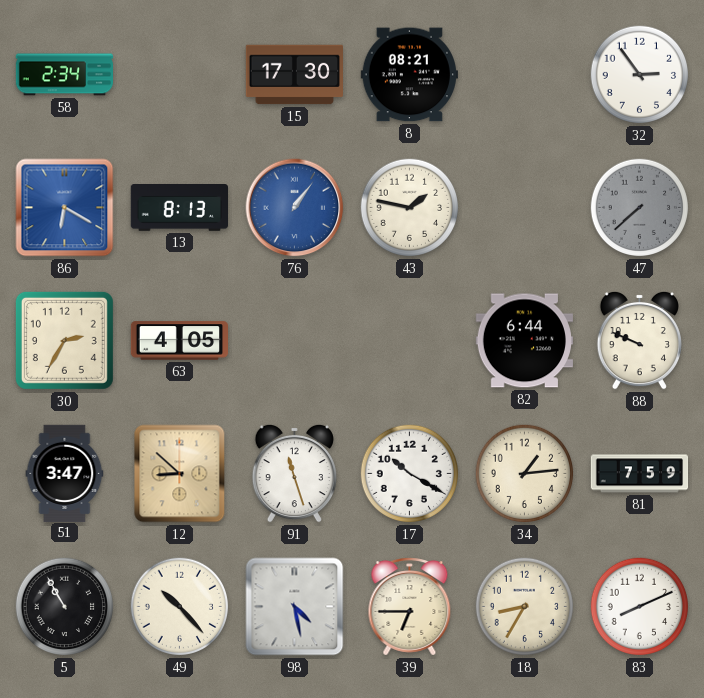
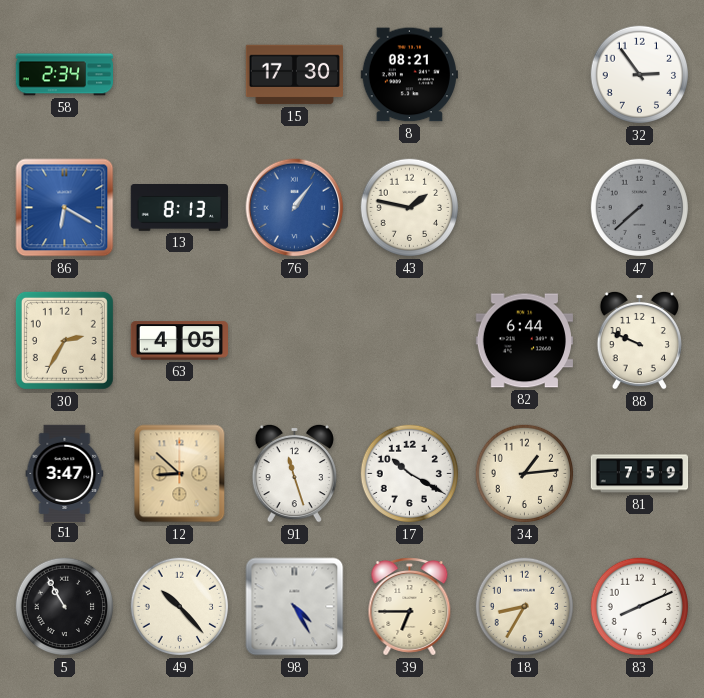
98: 4:28 -> 4:25 (295, 607)
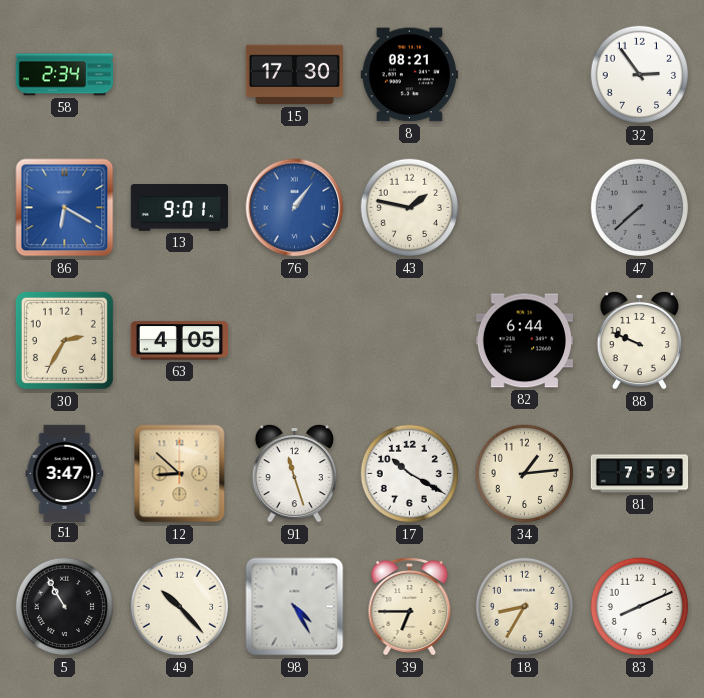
13: 8:13 -> 9:01 (179, 208)
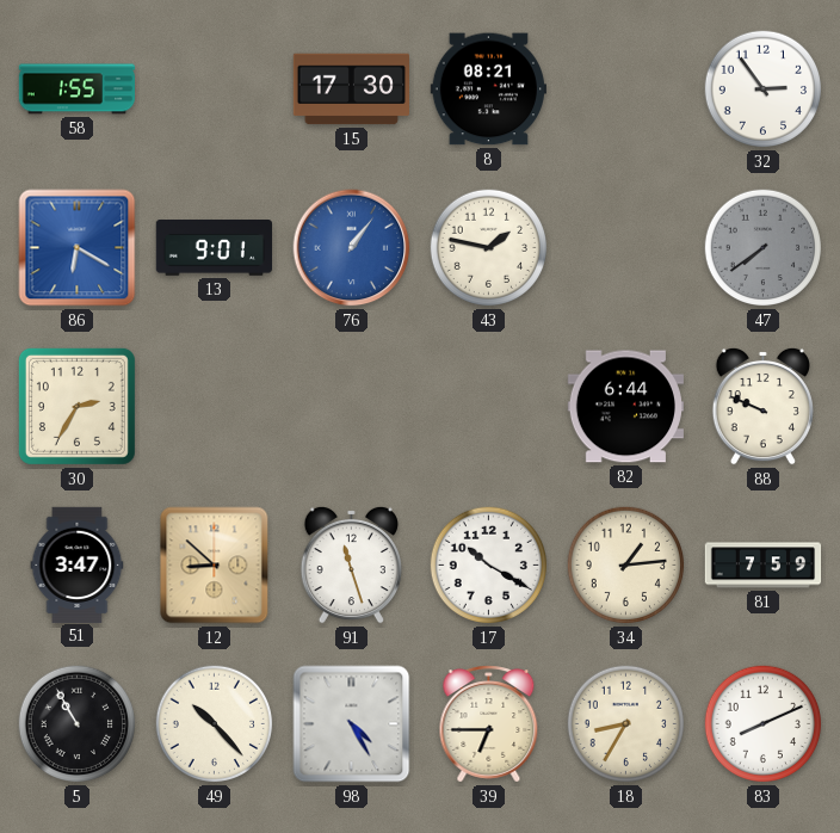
58: 2:34 -> 1:55 (76, 90)
47: 7:38 -> 7:39 (764, 248)
63: 4:05 -> none (180, 341)
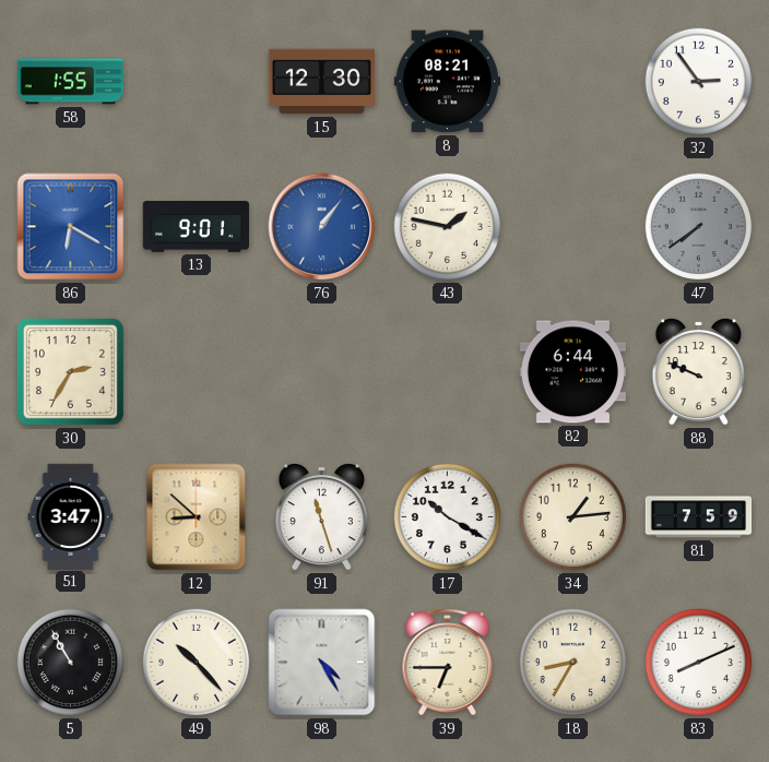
15: 17:30 -> 12:30 (321, 82)
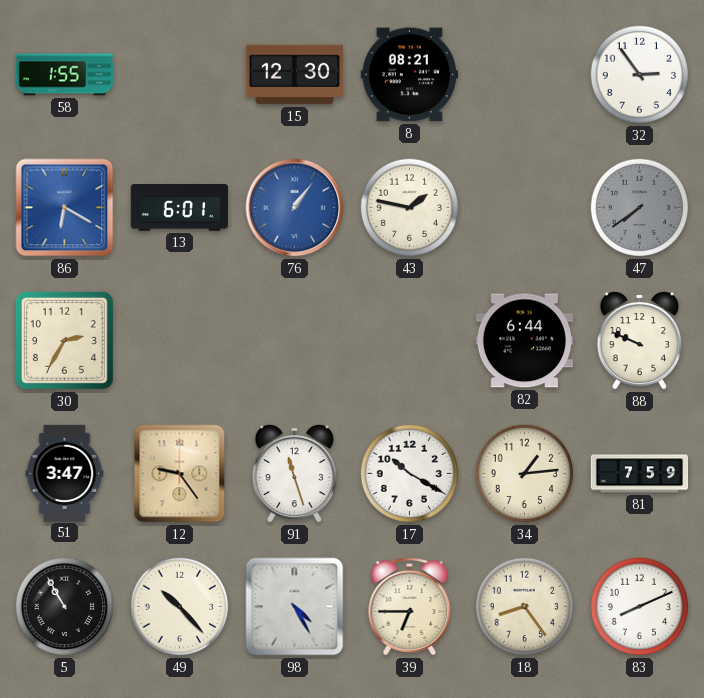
13: 9:01 -> 6:01 (179, 208)
12: 8:52 -> 9:24 (180, 474)
18: 8:35 -> 8:24 (525, 607)
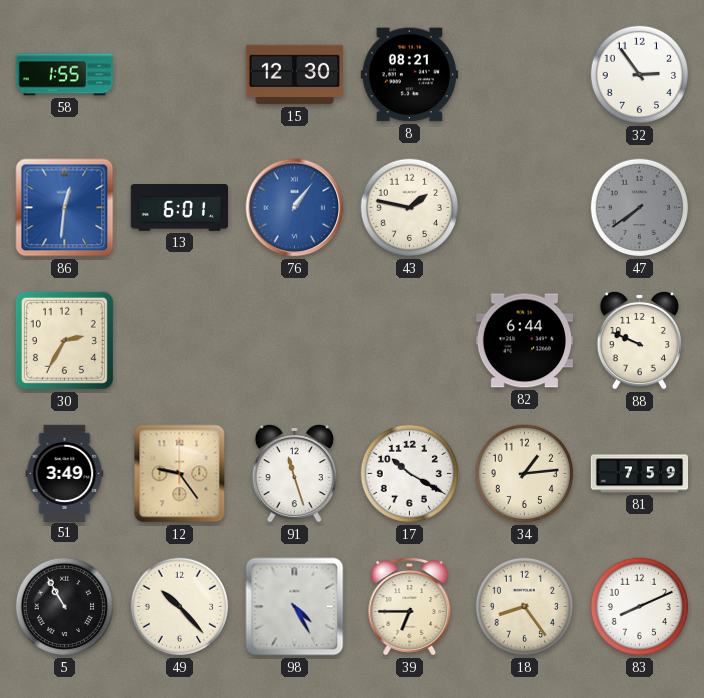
86: 6:20 -> 12:31 (65, 208)
51: 3:47 -> 3:49 (65, 473)
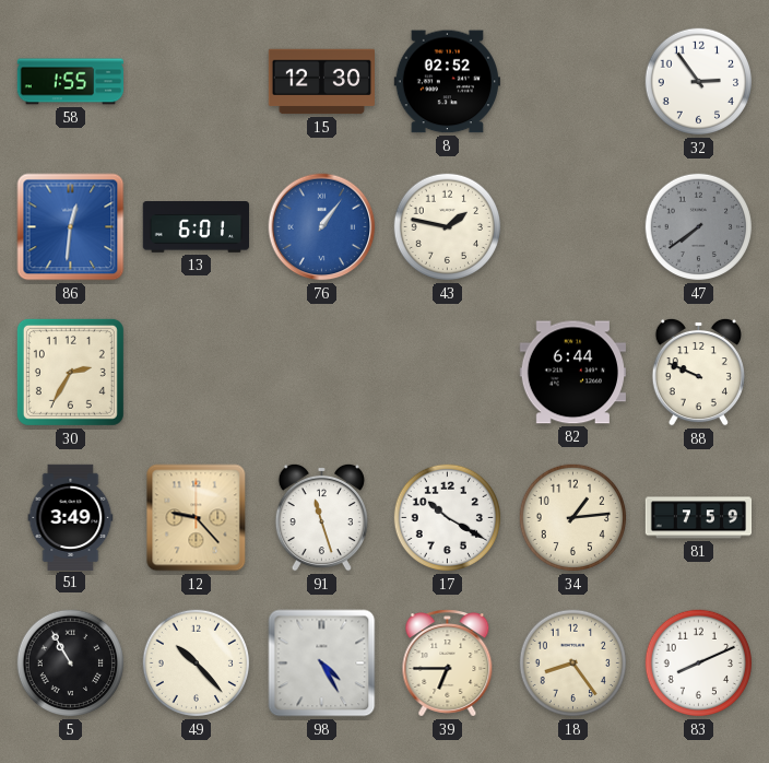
8: 08:21 -> 02:52 (447, 82)
12: 9:24 -> 9:23 (197, 518)
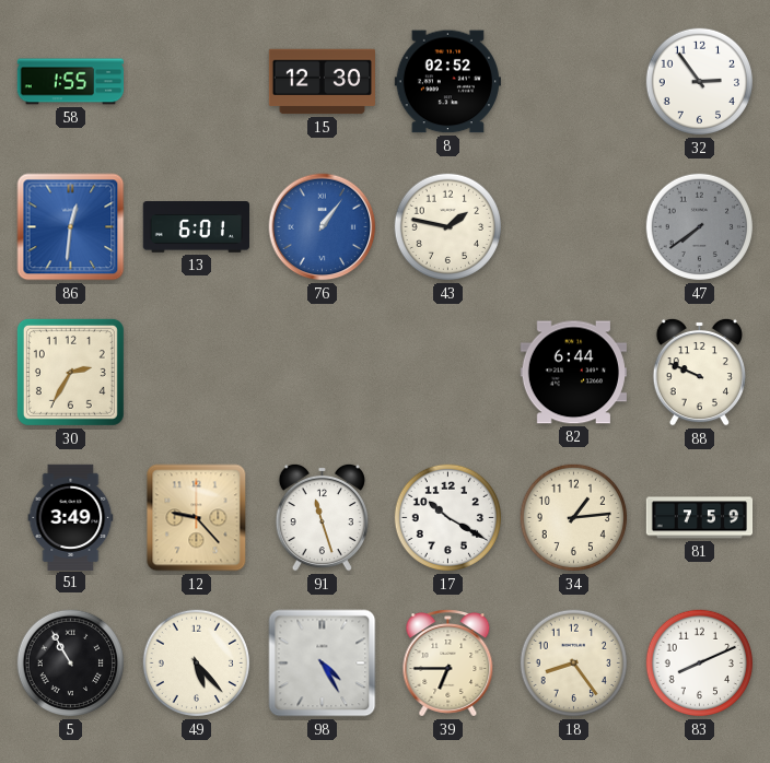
49: 10:23 -> 5:23 (197, 664)
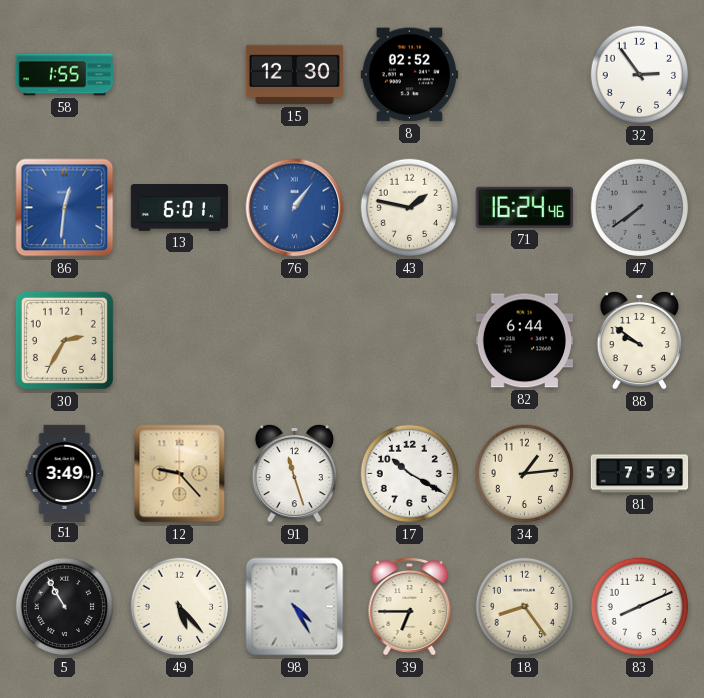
71: none -> 16:24 (524, 207)
88: 9:49 -> 9:51 (639, 340)
